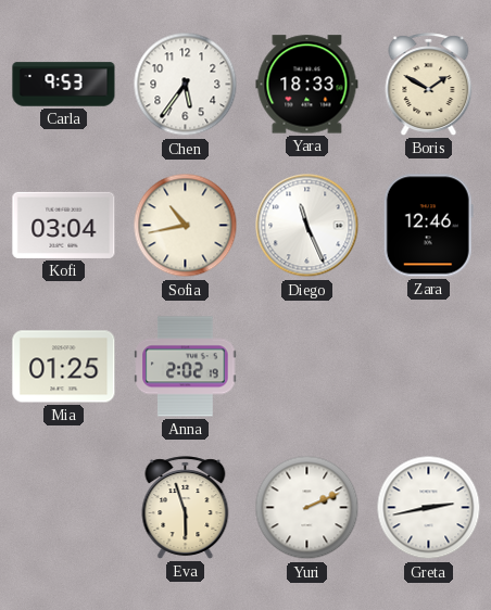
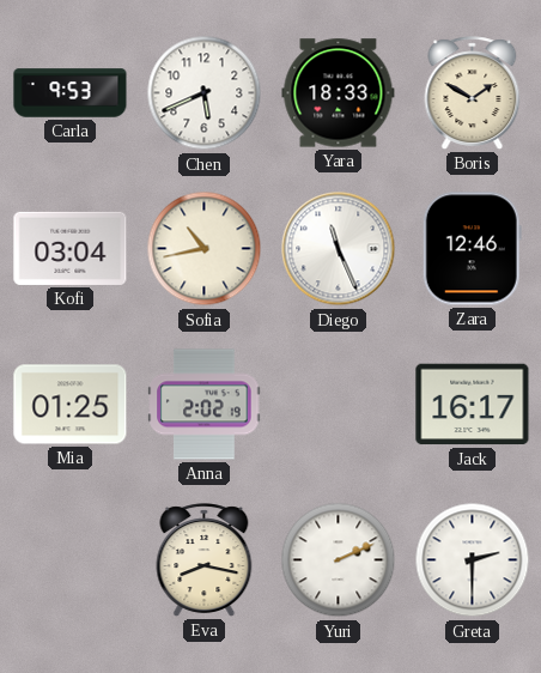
Chen: 5:36 -> 5:41 (205, 93)
Jack: none -> 16:17 (473, 405)
Eva: 5:57 -> 8:17 (205, 560)
Greta: 2:43 -> 2:30 (473, 560)
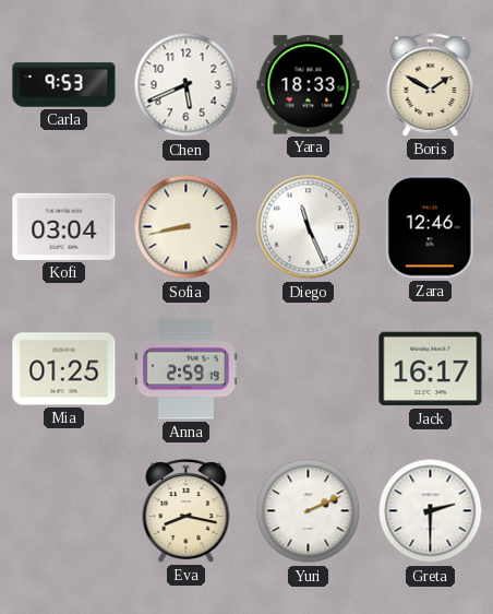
Sofia: 10:43 -> 8:43 (187, 227)
Anna: 2:02 -> 2:59 (187, 369)
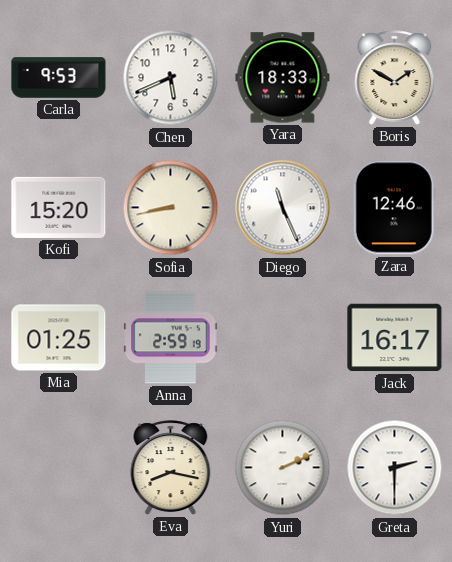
Kofi: 03:04 -> 15:20 (59, 207)
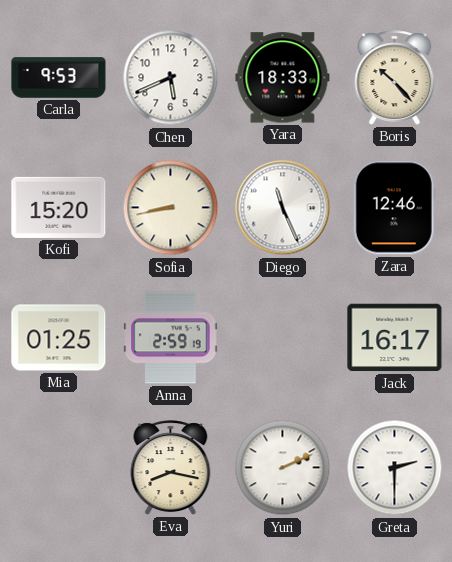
Boris: 1:50 -> 10:23 (395, 78)
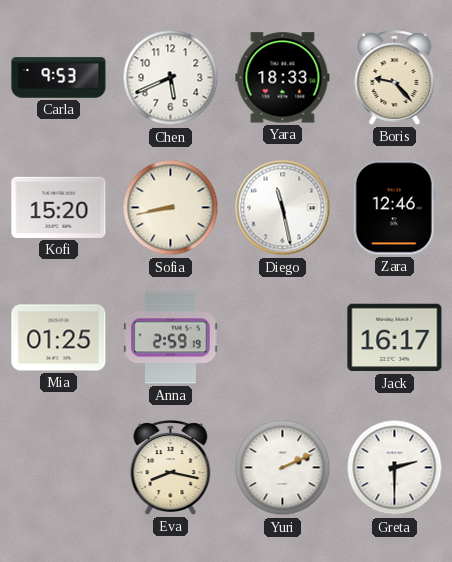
Boris: 10:23 -> 9:23 (395, 78)
Diego: 11:26 -> 11:28 (283, 208)
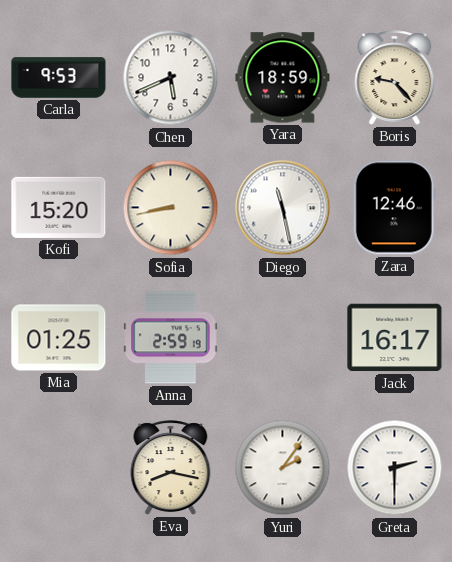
Yara: 18:33 -> 18:59 (283, 78)
Yuri: 2:11 -> 2:06 (283, 468)
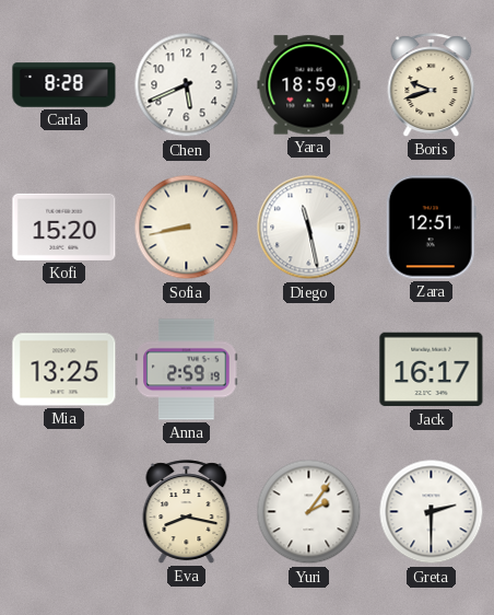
Carla: 9:53 -> 8:28 (64, 85)
Boris: 9:23 -> 9:42 (432, 85)
Zara: 12:46 -> 12:51 (431, 228)
Mia: 01:25 -> 13:25 (64, 370)
